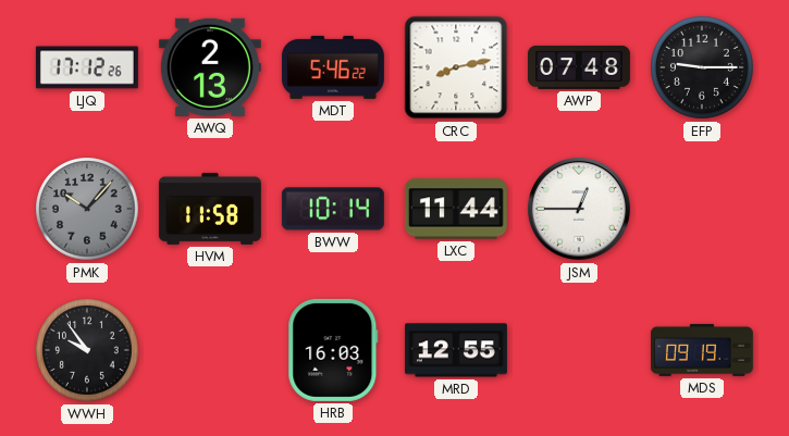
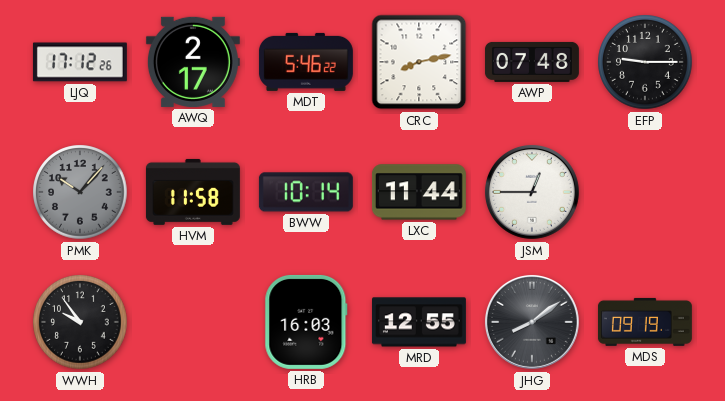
AWQ: 2:13 -> 2:17 (193, 62)
JHG: none -> 8:09 (532, 322)
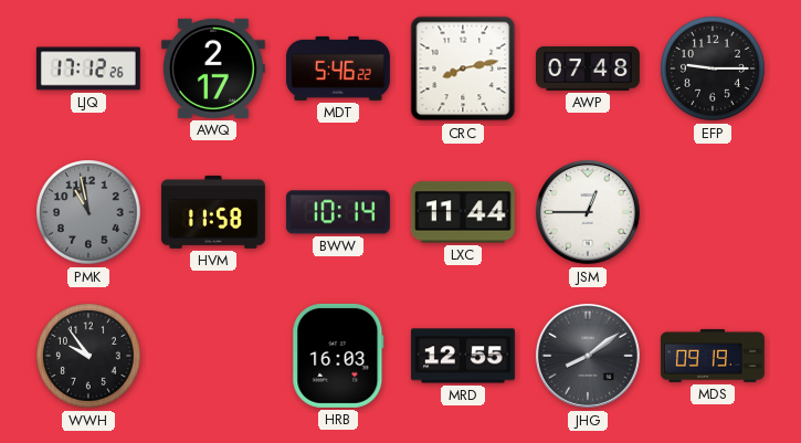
PMK: 10:07 -> 10:58 (88, 212)
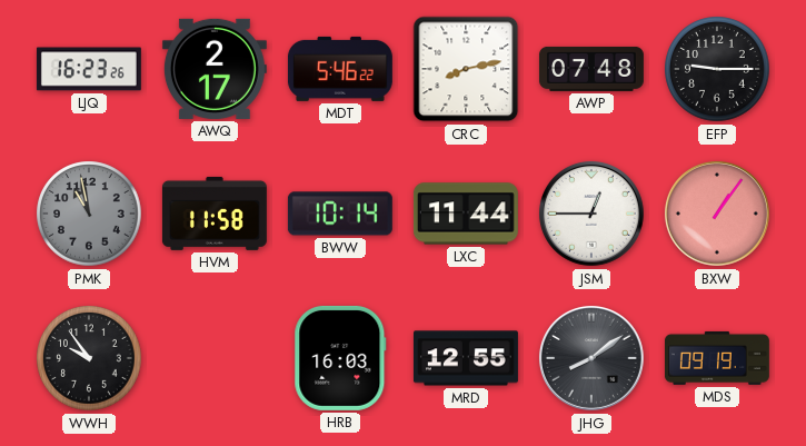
LJQ: 17:12 -> 16:23 (89, 69)
BXW: none -> 1:06 (717, 214)
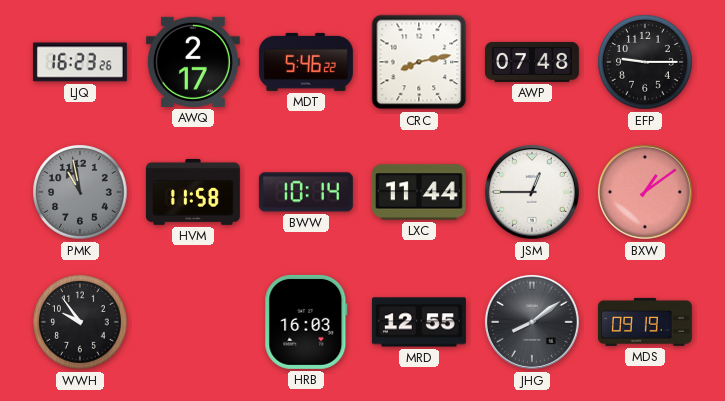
BXW: 1:06 -> 1:09 (645, 192)
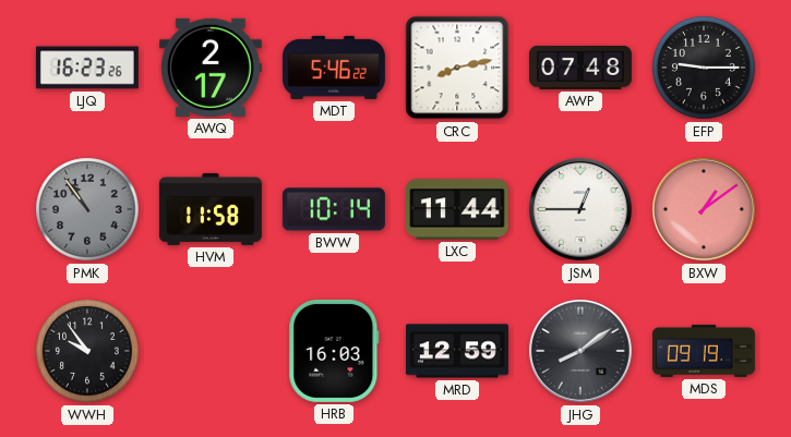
PMK: 10:58 -> 10:54 (87, 209)
MRD: 12:55 -> 12:59 (457, 351)
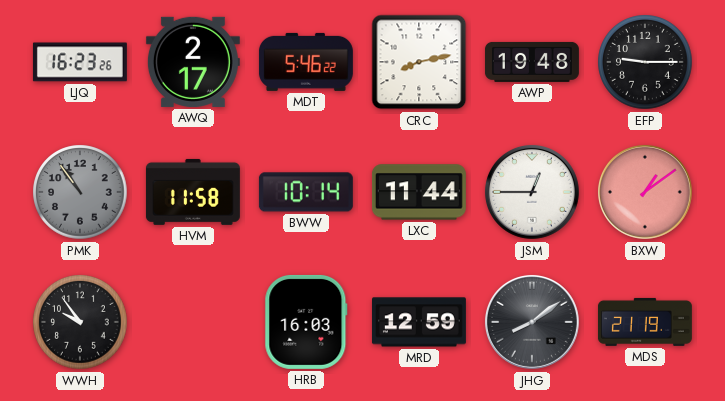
AWP: 07:48 -> 19:48 (532, 62)
MDS: 09:19 -> 21:19 (645, 322)
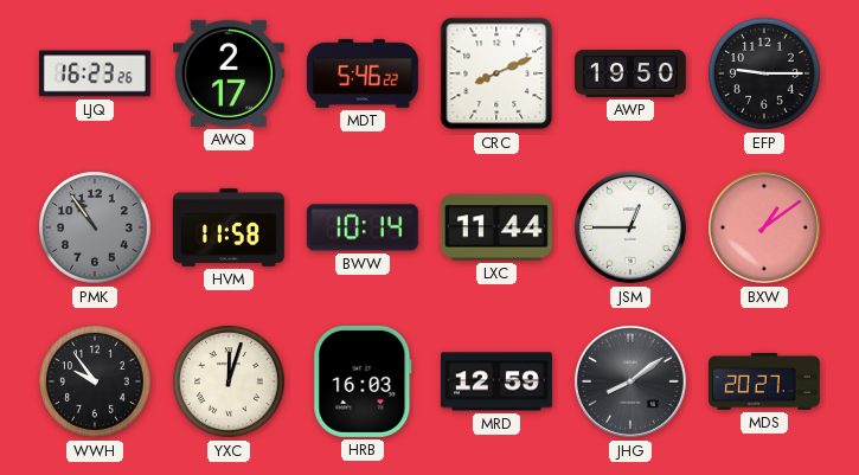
CRC: 8:13 -> 8:11 (496, 73)
AWP: 19:48 -> 19:50 (630, 73)
YXC: none -> 12:03 (229, 381)
MDS: 21:19 -> 20:27 (764, 381)
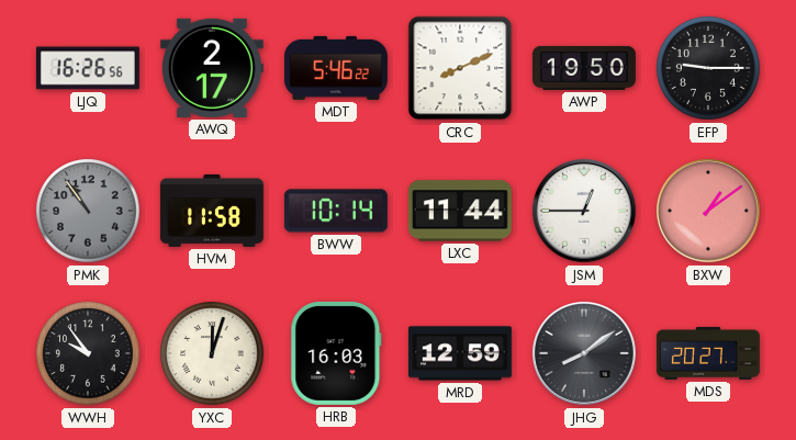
LJQ: 16:23 -> 16:26 (88, 68)
